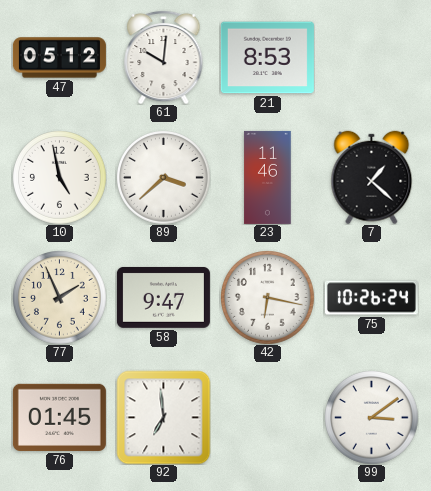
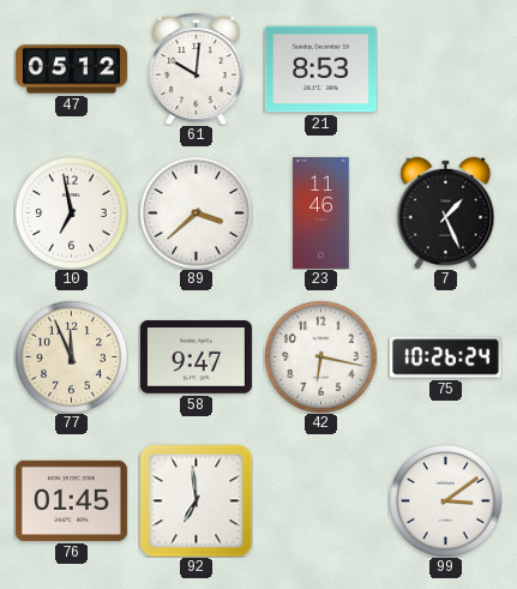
10: 4:58 -> 6:58 (72, 214)
7: 1:22 -> 1:26 (446, 212)
77: 1:56 -> 11:56 (72, 357)
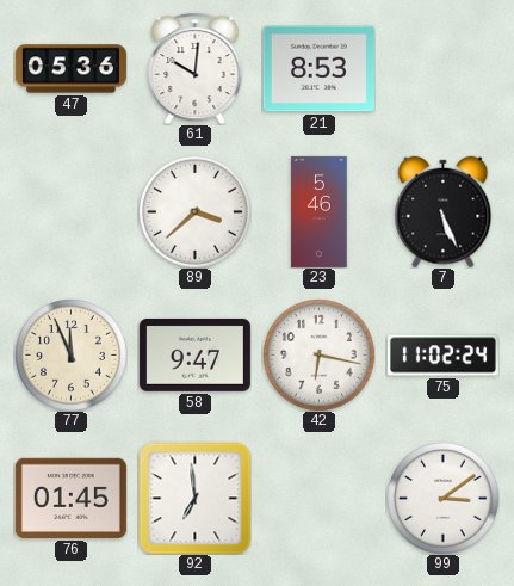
47: 05:12 -> 05:36 (70, 69)
10: 6:58 -> none (72, 214)
23: 11:46 -> 5:46 (320, 211)
7: 1:26 -> 5:26 (444, 211)
75: 10:26 -> 11:02 (442, 356)
